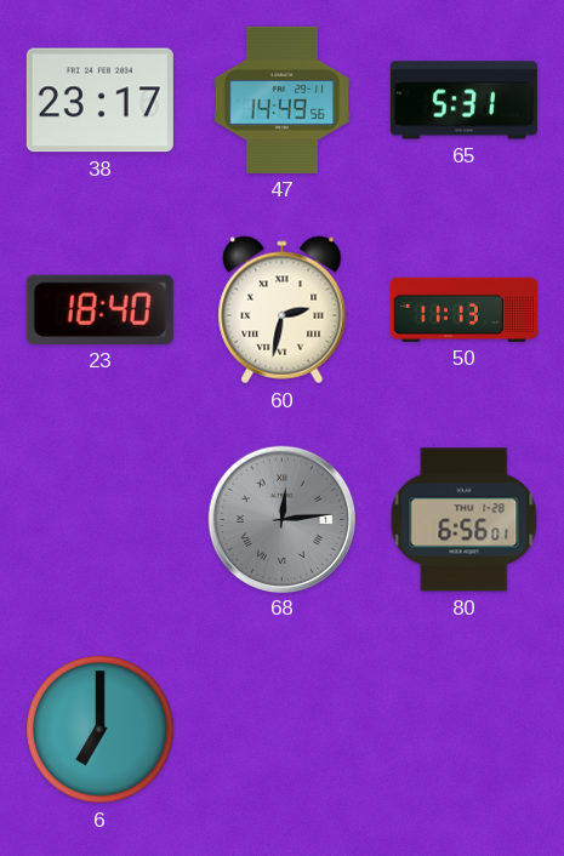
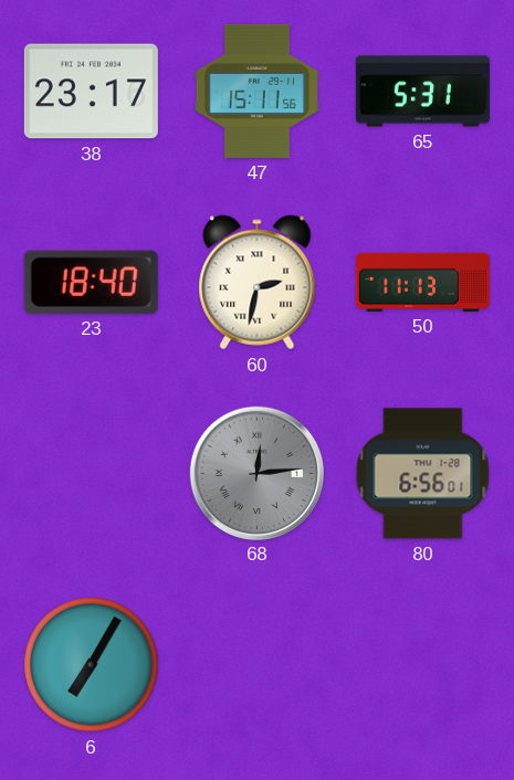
47: 14:49 -> 15:11 (256, 91)
6: 7:00 -> 7:05 (92, 665)
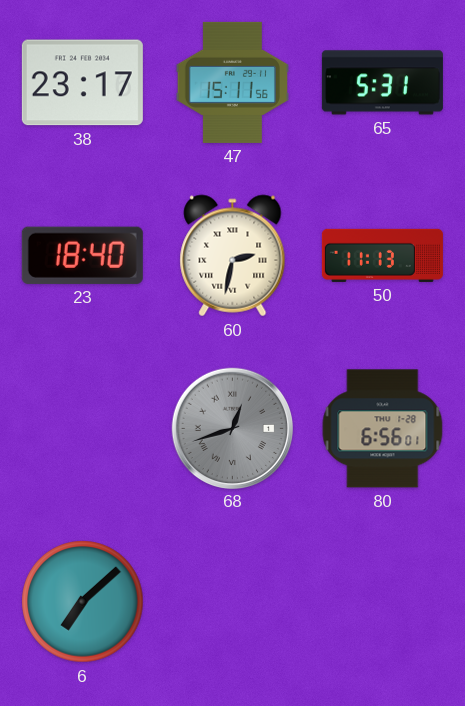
68: 12:14 -> 12:42 (232, 428)
6: 7:05 -> 7:08 (83, 602)
